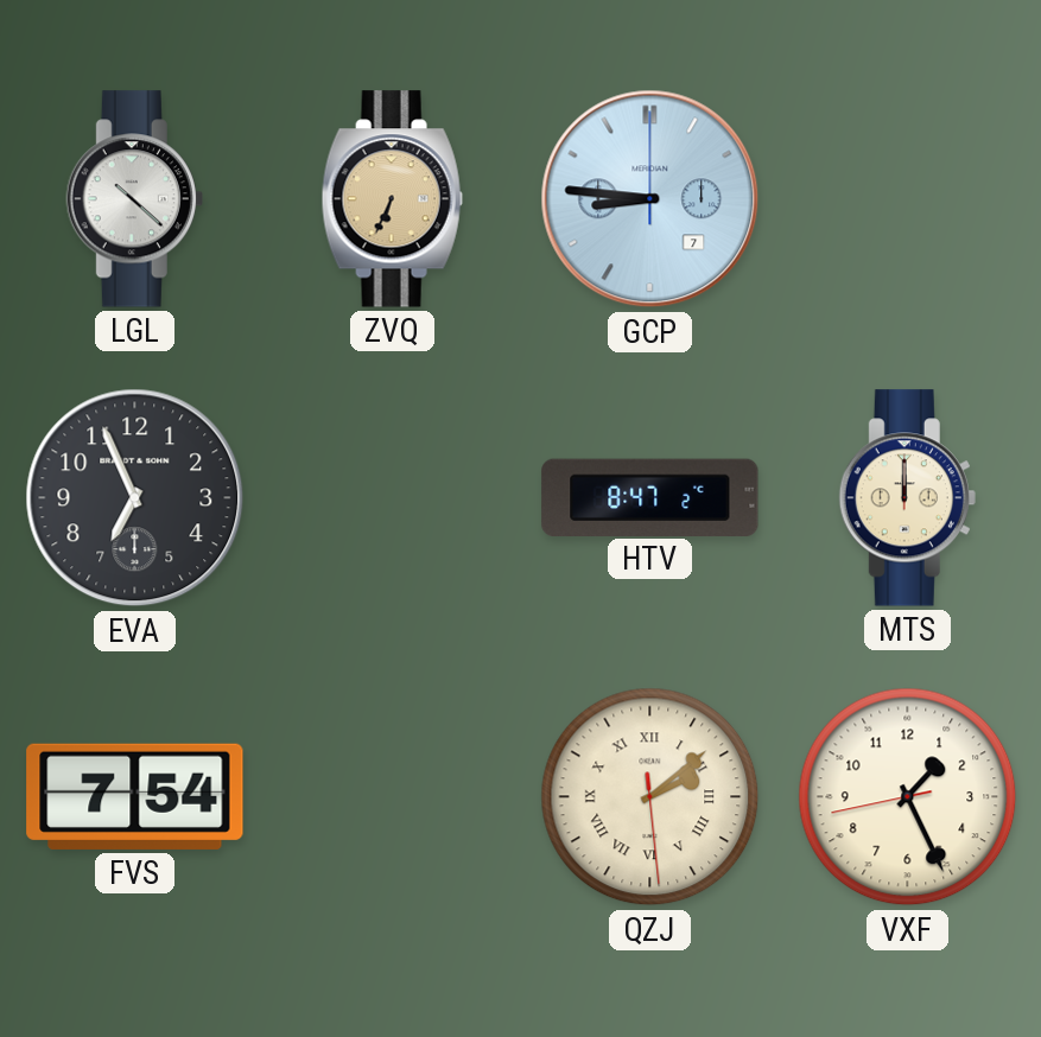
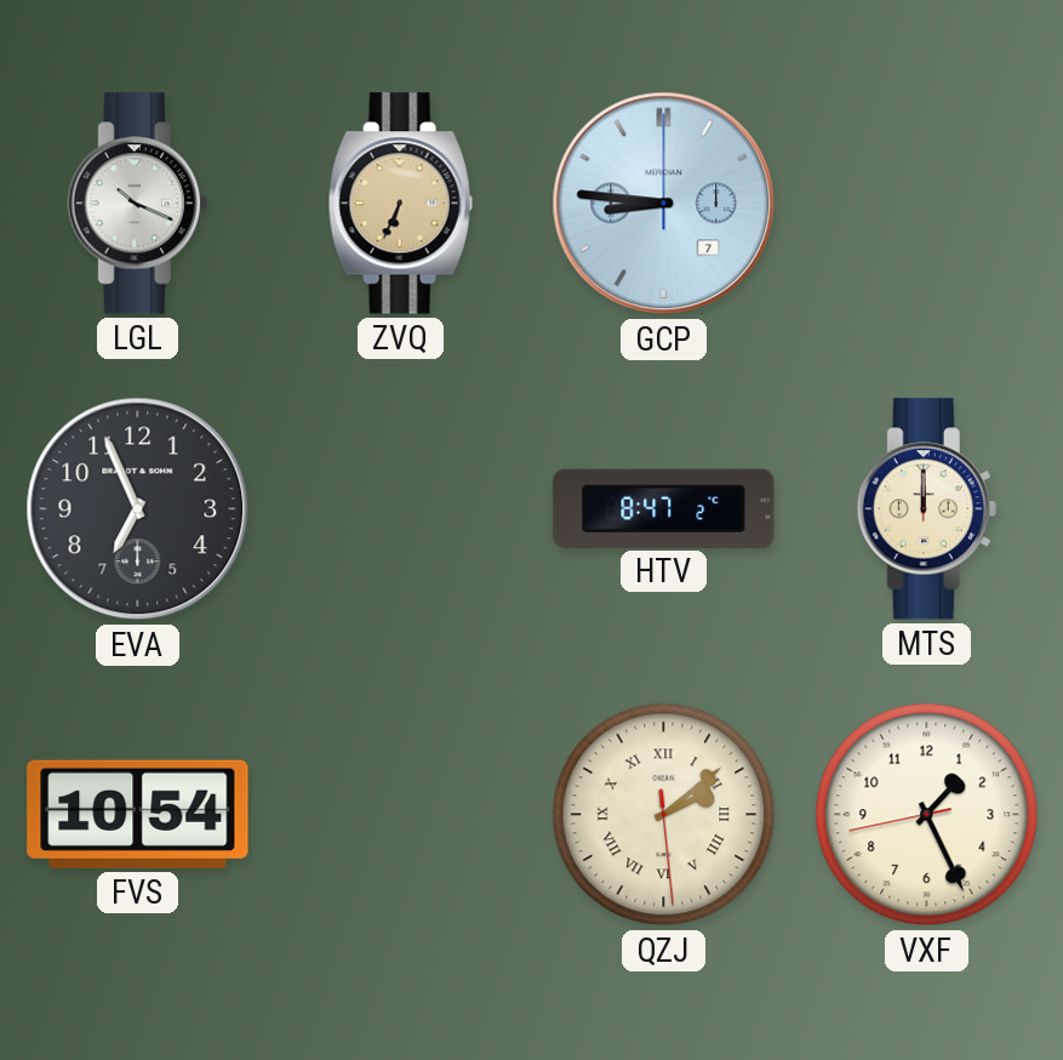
LGL: 10:22 -> 10:19 (137, 204)
FVS: 7:54 -> 10:54 (138, 814)
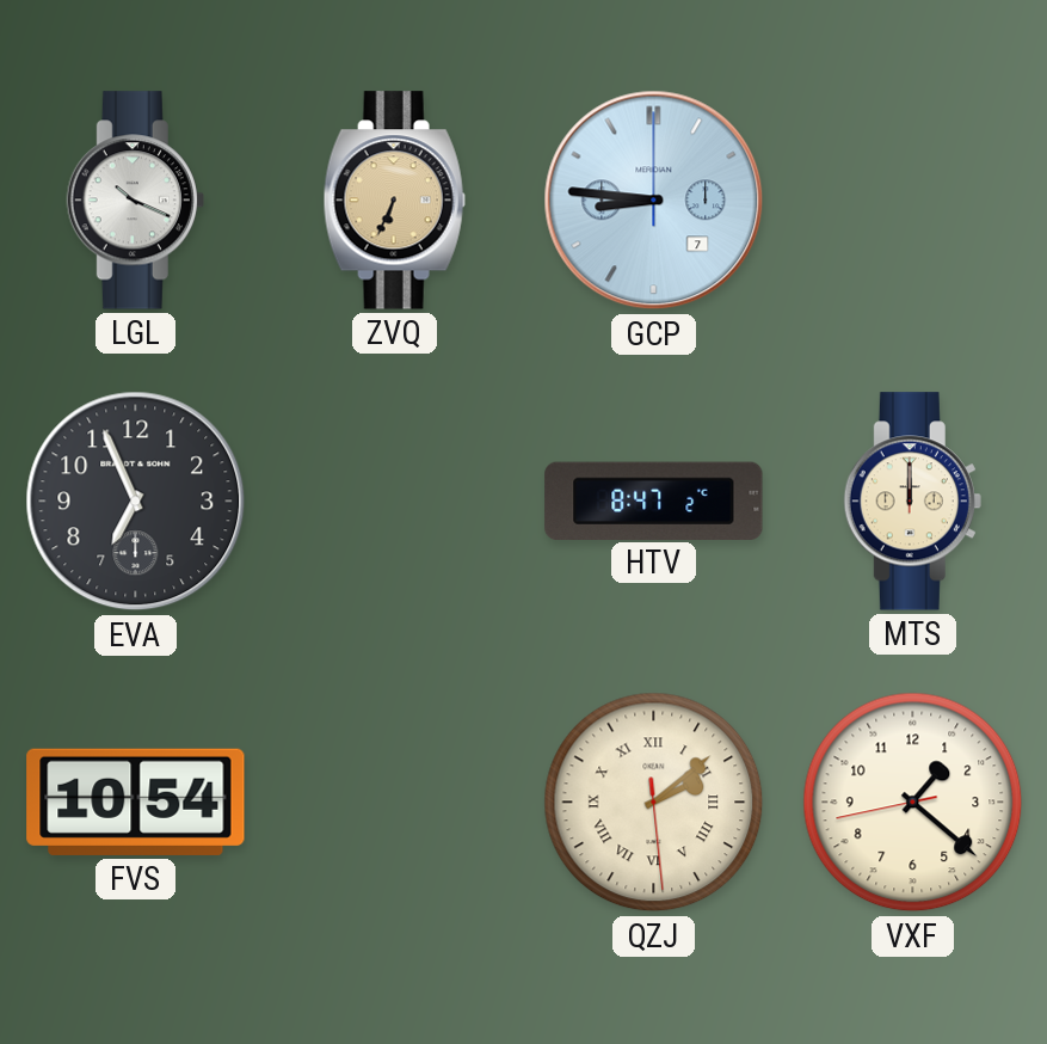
VXF: 1:25 -> 1:21 (913, 803)
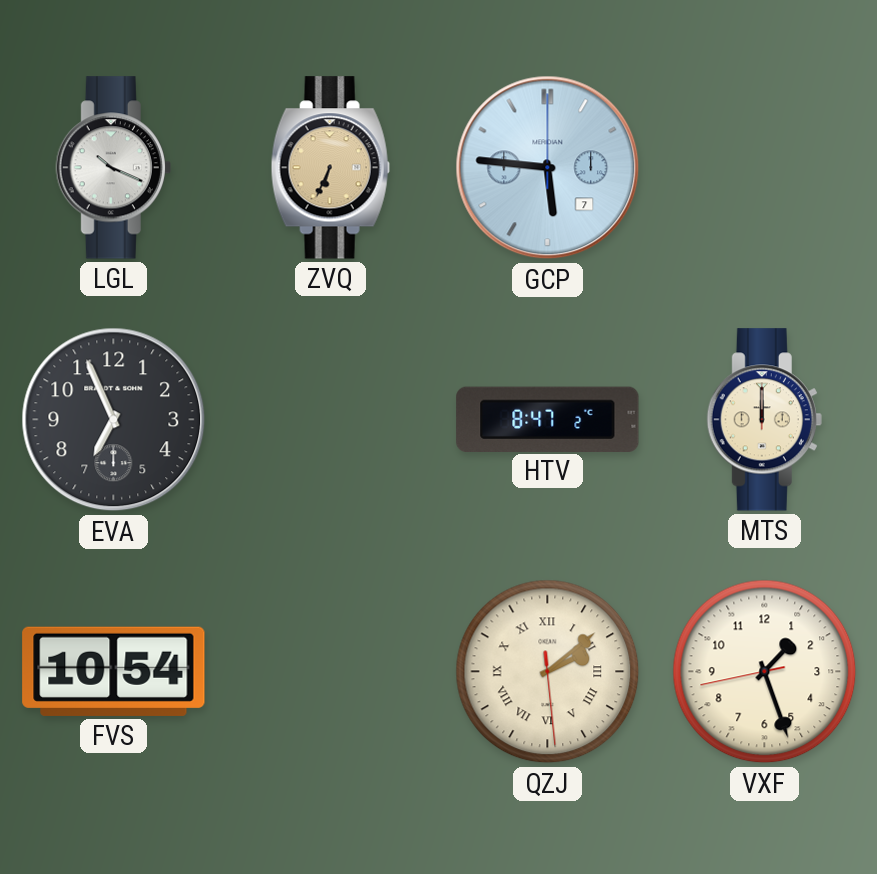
GCP: 8:46 -> 5:46 (548, 168)
VXF: 1:21 -> 1:26 (765, 672)
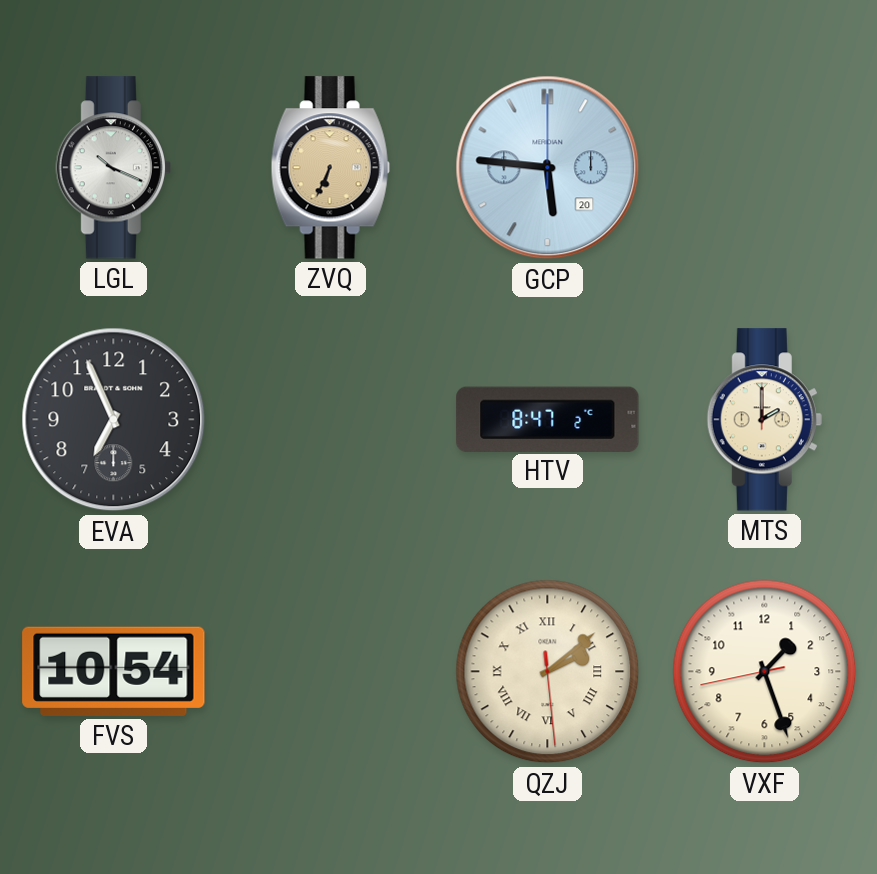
GCP date: 7 -> 20 (548, 168)
MTS: 12:00 -> 2:00 (764, 420)
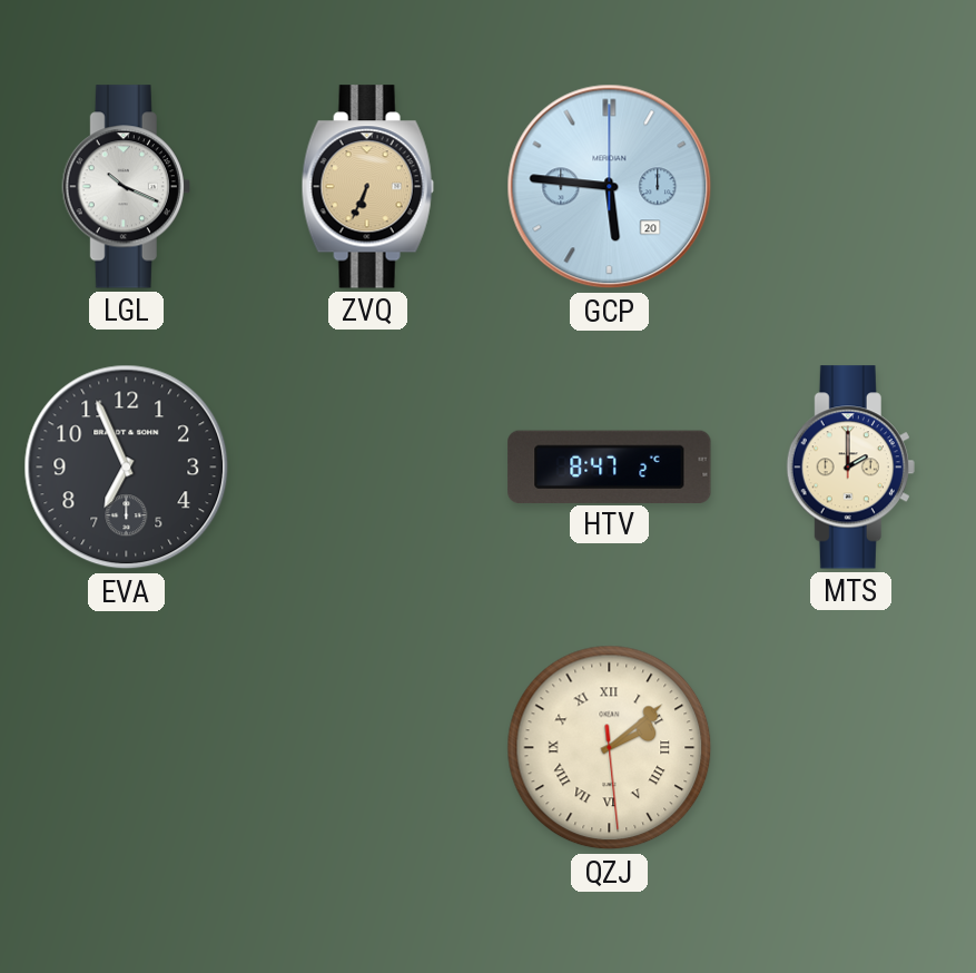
FVS: 10:54 -> none (114, 671)
VXF: 1:26 -> none (765, 672)
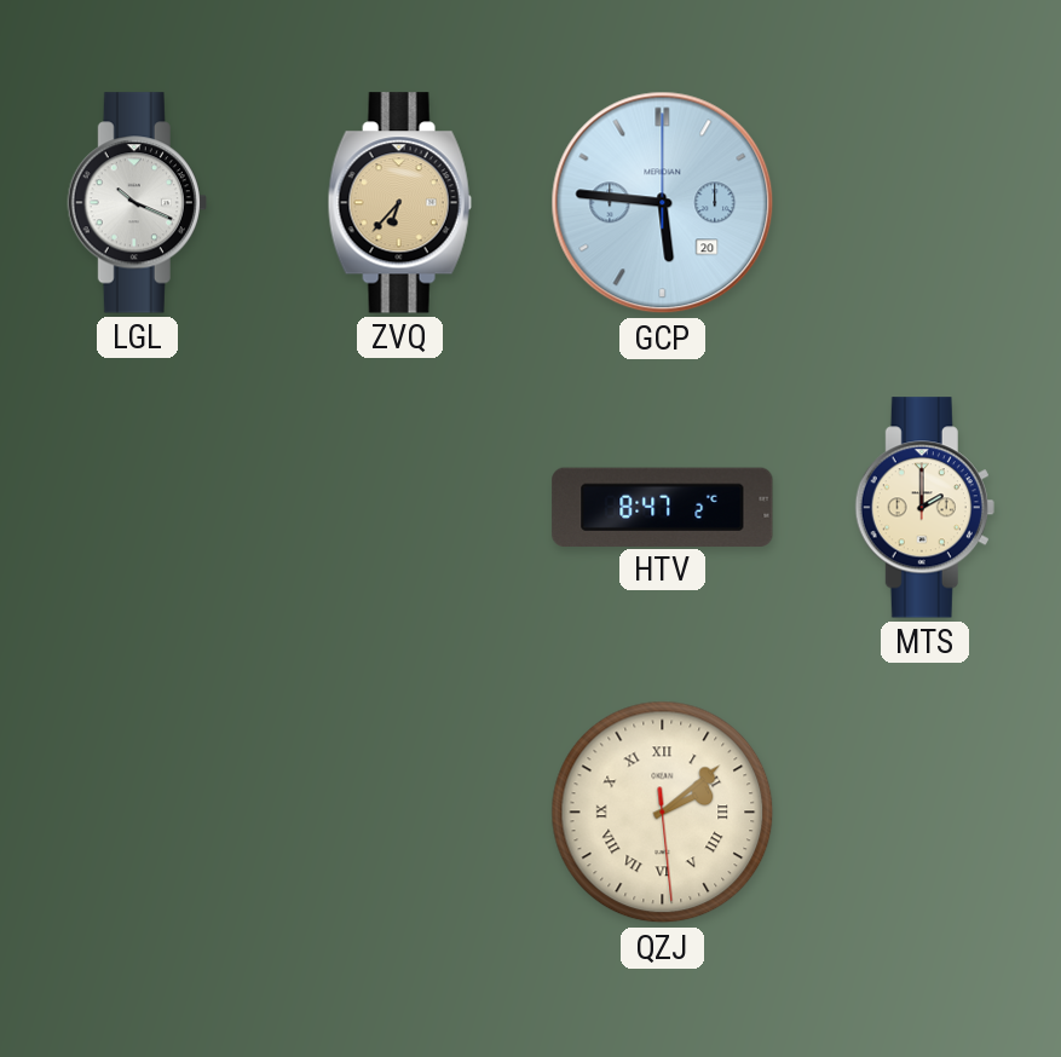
ZVQ: 6:34 -> 6:37 (399, 203)
EVA: 6:56 -> none (127, 468)
